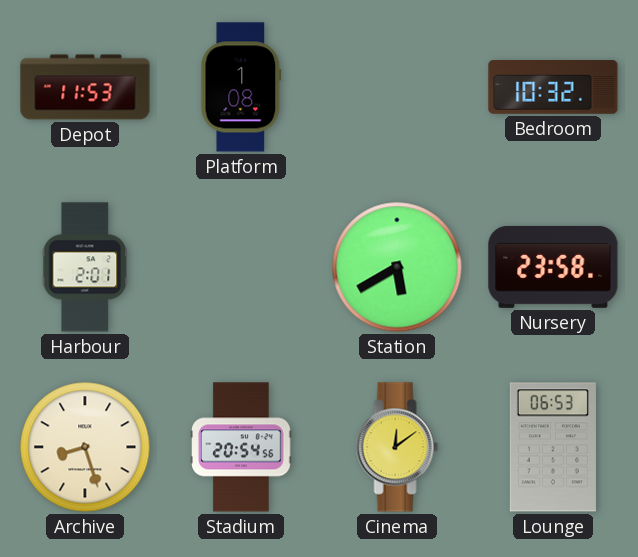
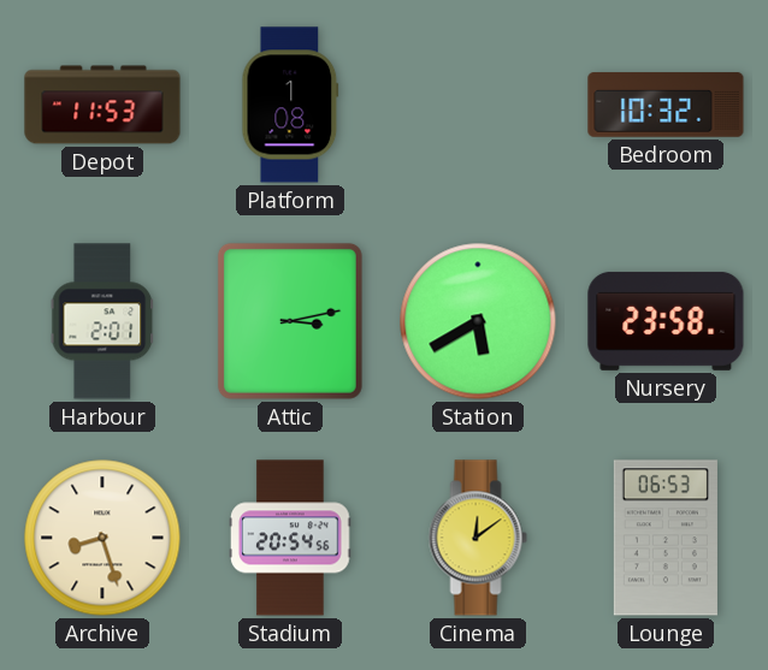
Attic: none -> 3:13 (290, 321)
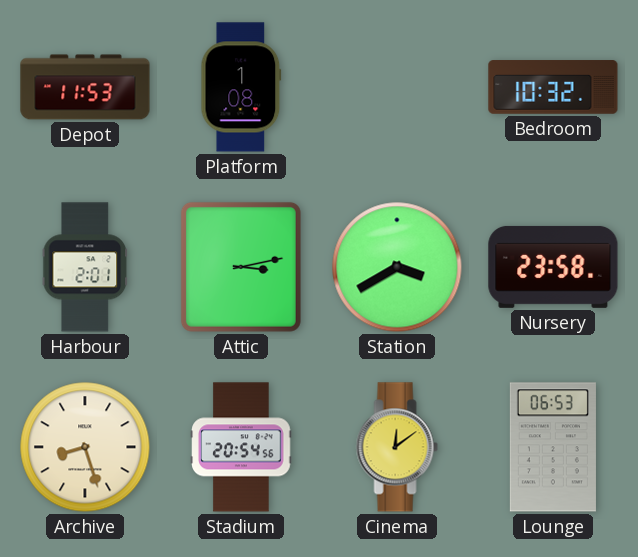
Station: 5:40 -> 3:40 (397, 267)
